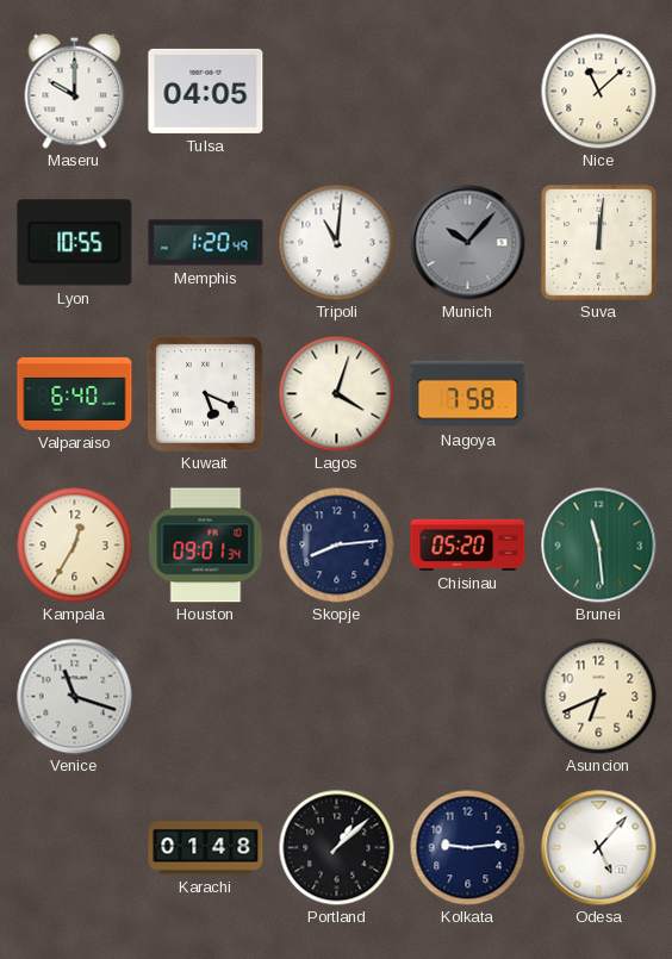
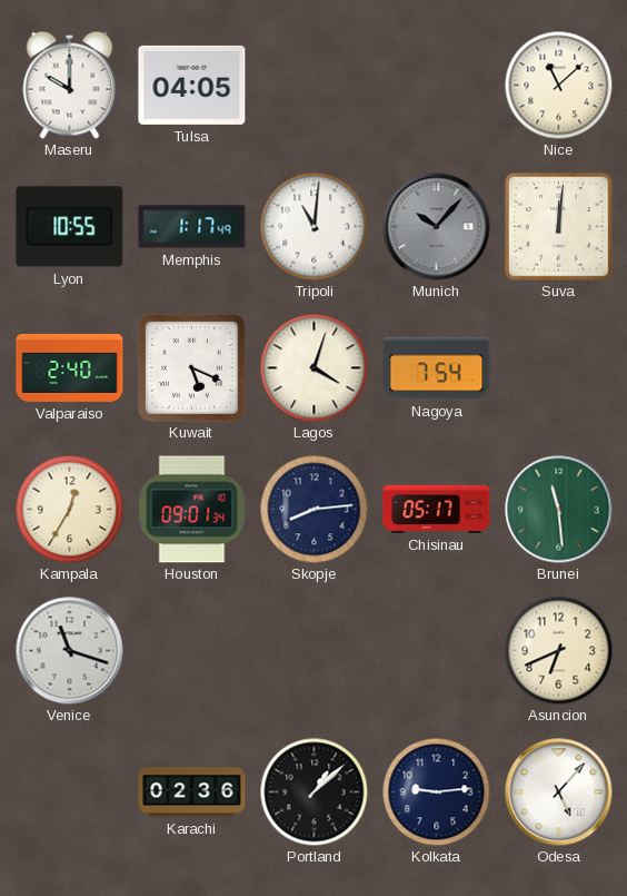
Memphis: 1:20 -> 1:17 (192, 227)
Valparaiso: 6:40 -> 2:40 (70, 367)
Nagoya: 7:58 -> 7:54 (437, 368)
Chisinau: 05:20 -> 05:17 (437, 509)
Karachi: 01:48 -> 02:36 (192, 792)
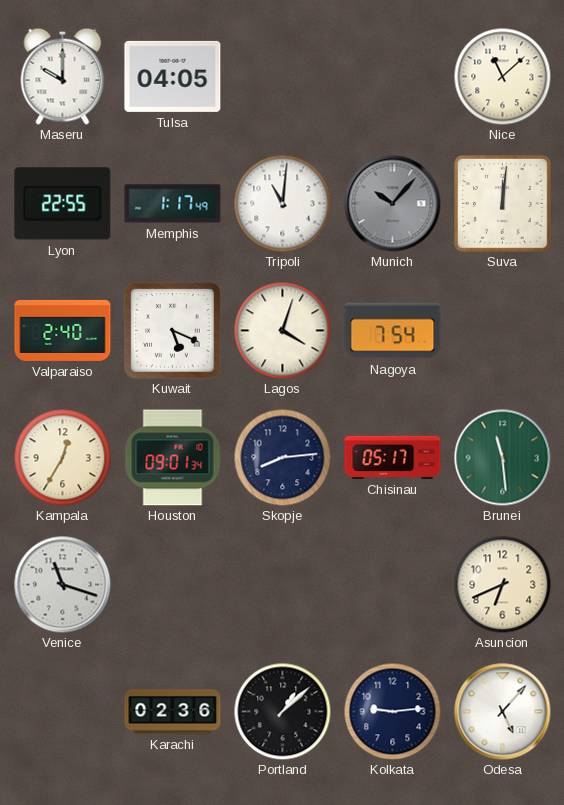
Lyon: 10:55 -> 22:55 (63, 204)
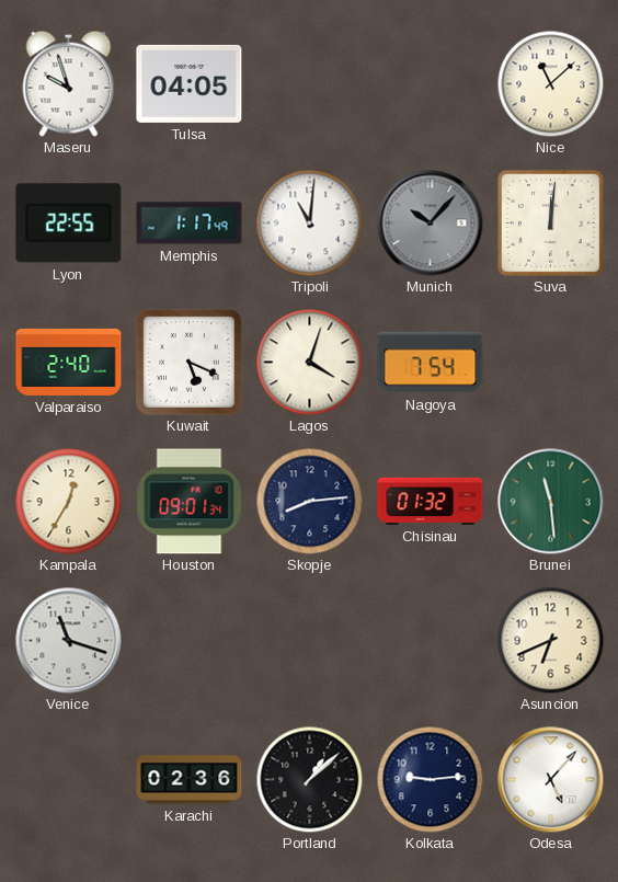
Maseru: 10:00 -> 9:57 (69, 83)
Chisinau: 05:17 -> 01:32 (431, 501)
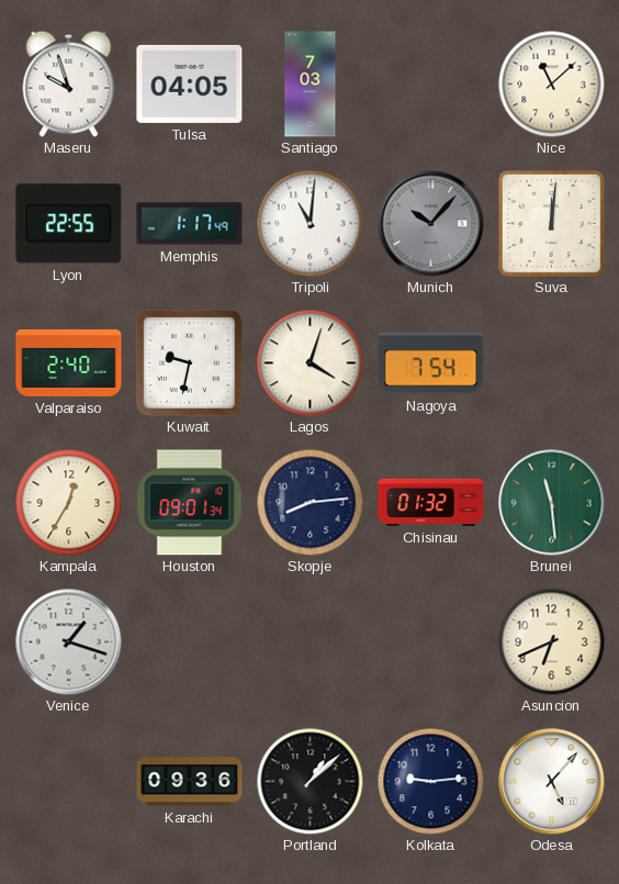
Santiago: none -> 7:03 (311, 85)
Kuwait: 5:19 -> 9:32 (190, 363)
Venice: 11:18 -> 1:18 (69, 642)
Karachi: 02:36 -> 09:36 (190, 782)
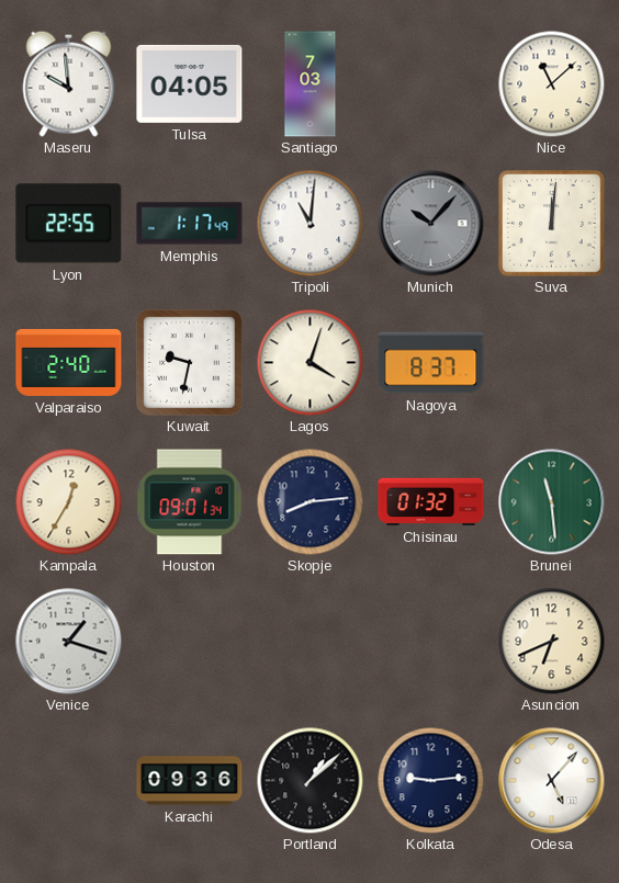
Maseru: 9:57 -> 9:59 (69, 83)
Nagoya: 7:54 -> 8:37 (431, 363)
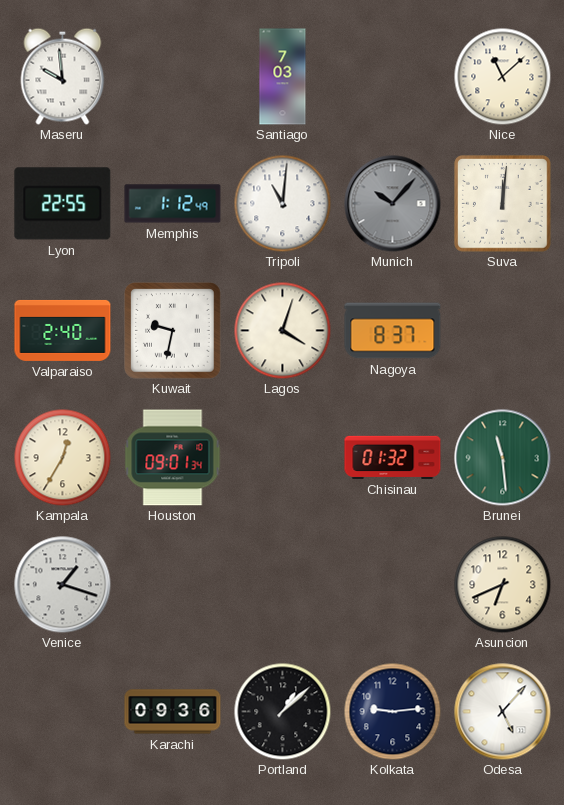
Tulsa: 04:05 -> none (190, 83)
Memphis: 1:17 -> 1:12 (173, 204)
Skopje: 8:14 -> none (309, 501)
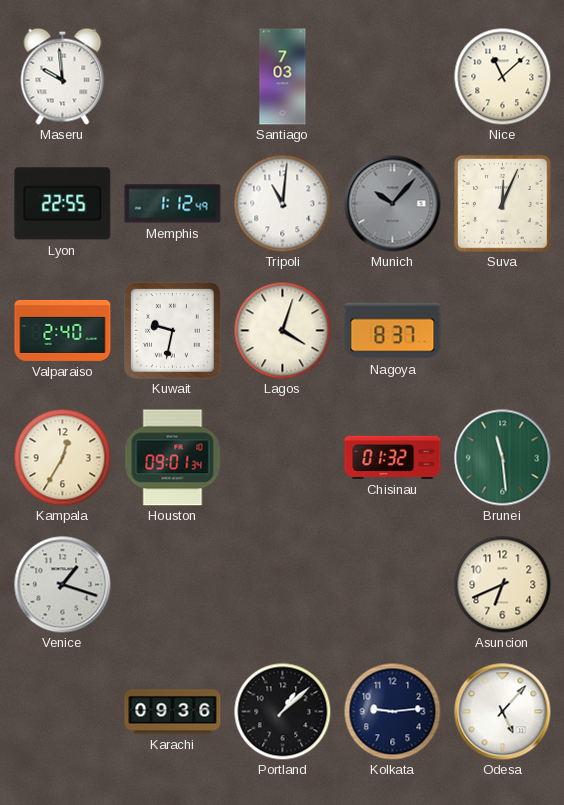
Suva: 12:01 -> 12:04 (503, 204)
